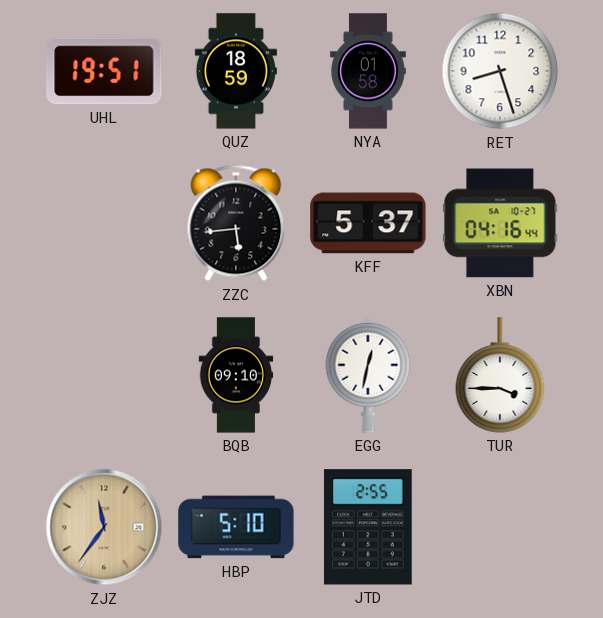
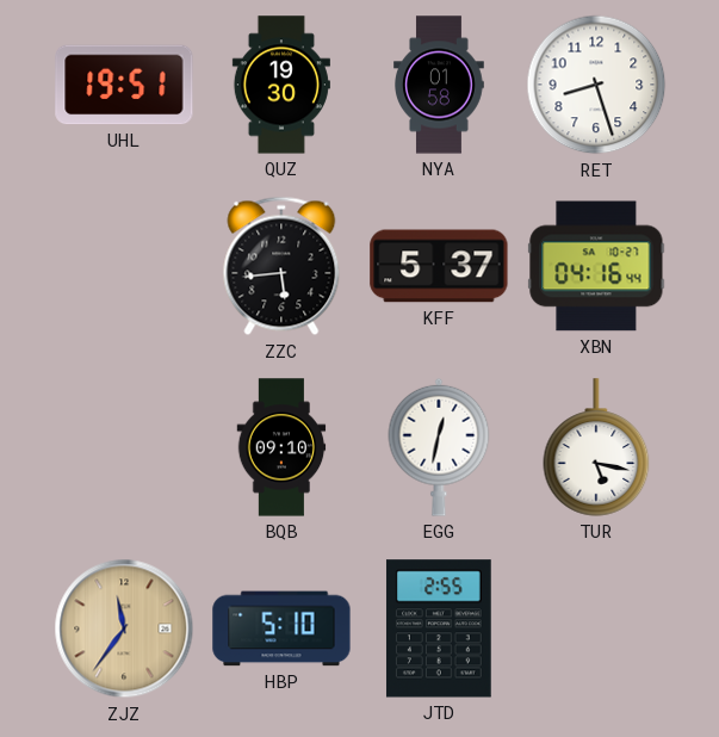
QUZ: 18:59 -> 19:30 (281, 85)
TUR: 3:45 -> 5:17 (596, 447)
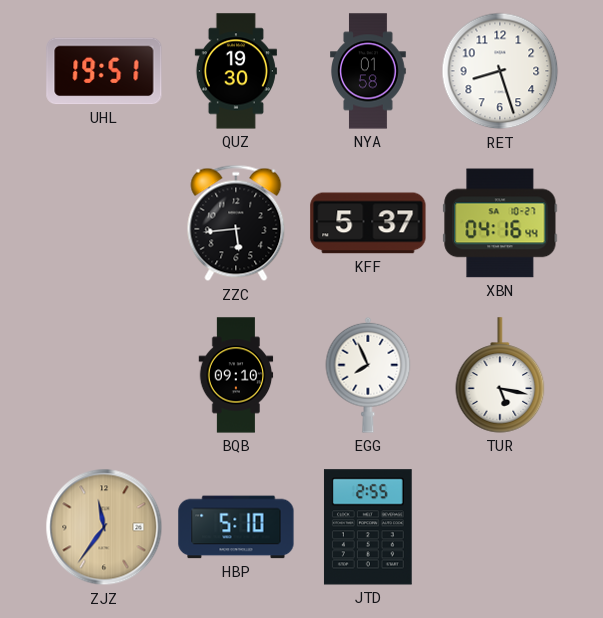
EGG: 12:32 -> 7:56 (368, 375)
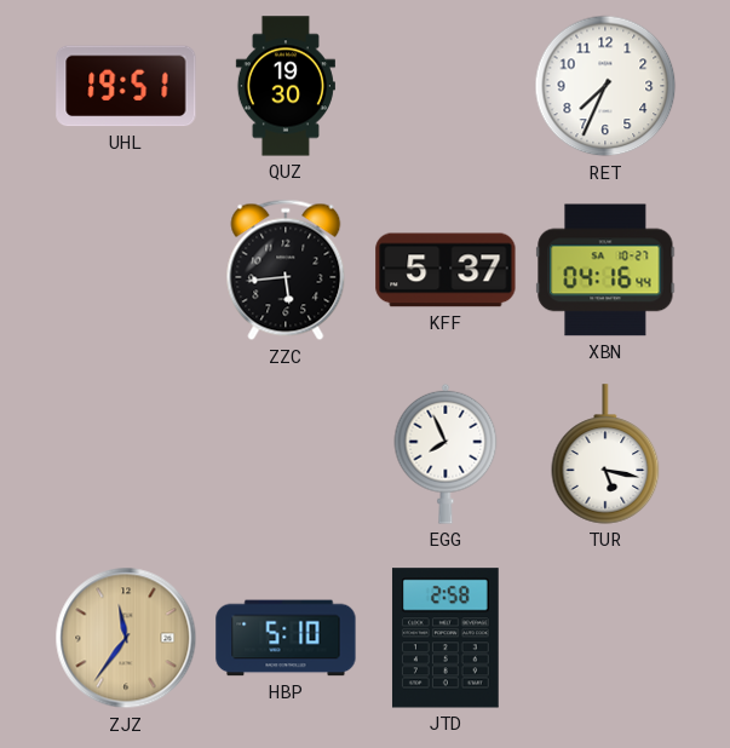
NYA: 01:58 -> none (368, 71)
RET: 8:27 -> 7:34 (605, 86)
BQB: 09:10 -> none (236, 375)
JTD: 2:55 -> 2:58 (446, 638)
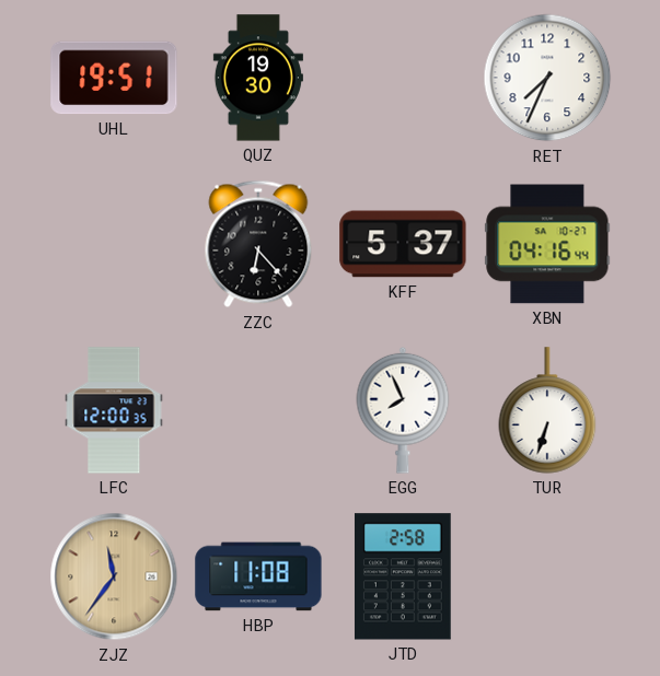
ZZC: 5:44 -> 6:23 (258, 244)
LFC: none -> 12:00 (114, 410)
TUR: 5:17 -> 6:33 (547, 410)
HBP: 5:10 -> 11:08 (258, 576)
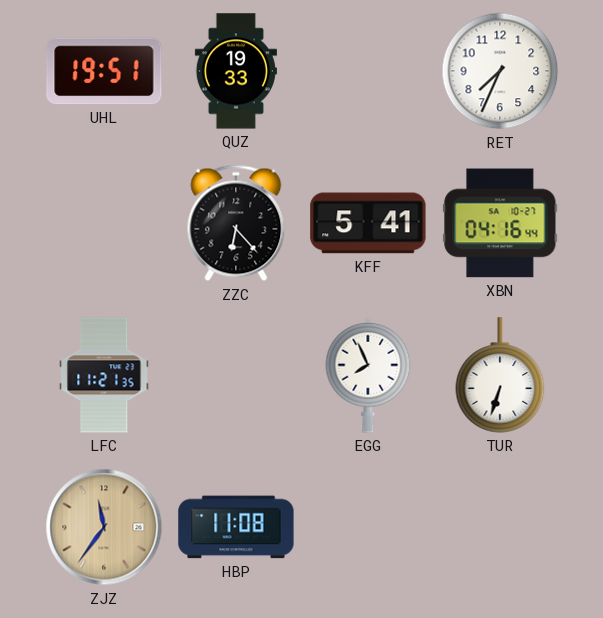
QUZ: 19:30 -> 19:33 (236, 71)
KFF: 5:37 -> 5:41 (368, 223)
LFC: 12:00 -> 11:21 (104, 375)
JTD: 2:58 -> none (403, 576)
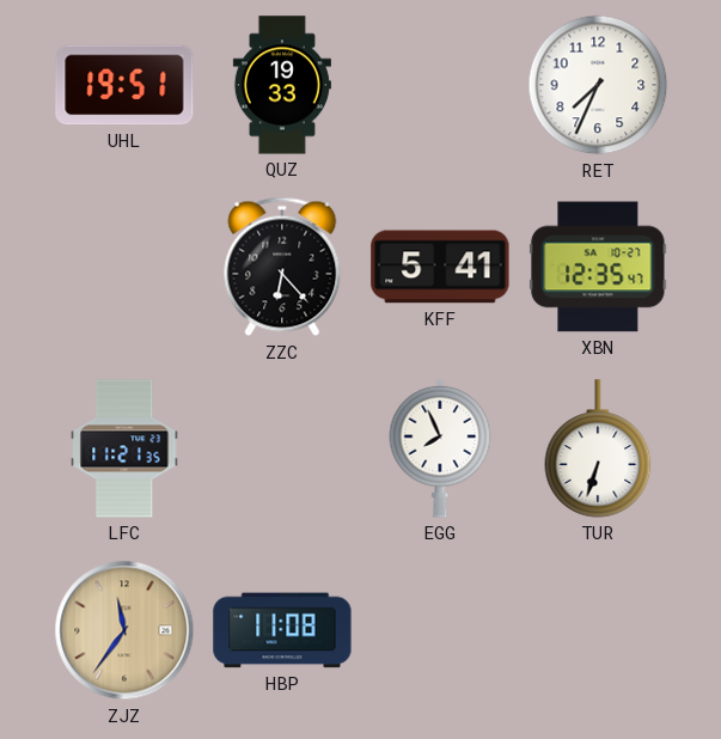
XBN: 04:16 -> 12:35 (598, 267)
